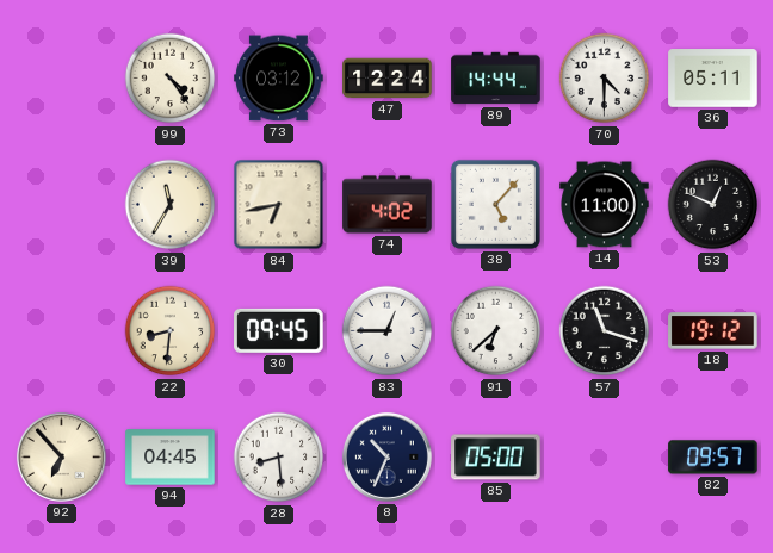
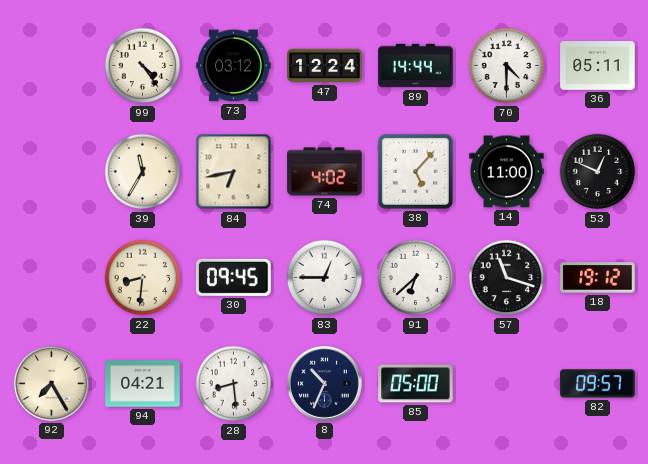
92: 6:53 -> 7:25 (51, 383)
94: 04:45 -> 04:21 (143, 384)
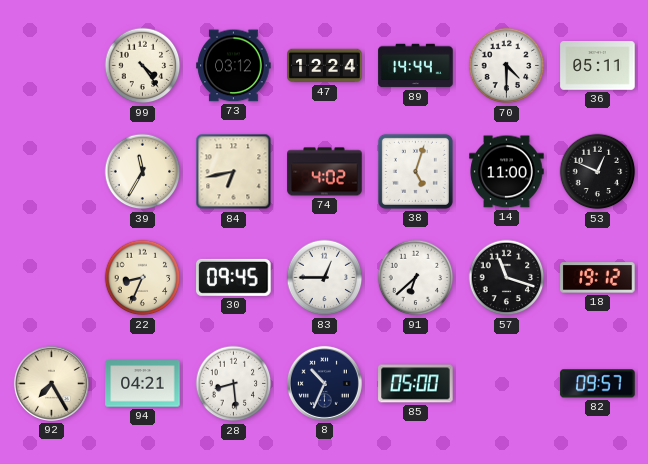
38: 5:07 -> 5:03 (415, 171)
22: 8:31 -> 8:34 (143, 278)
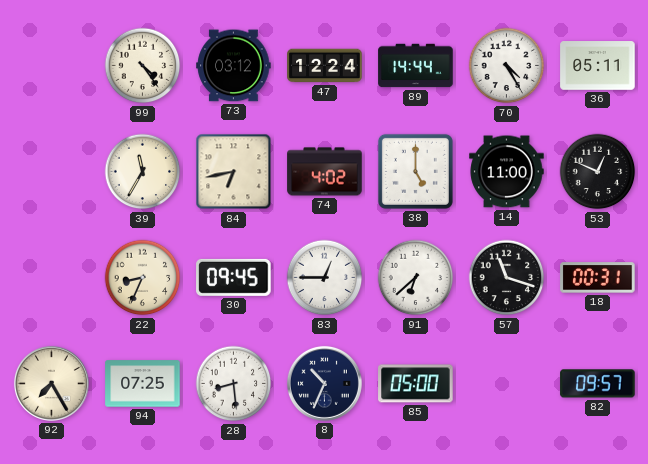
70: 4:30 -> 4:25 (507, 66)
38: 5:03 -> 5:00 (415, 171)
18: 19:12 -> 00:31 (598, 278)
94: 04:21 -> 07:25 (143, 384)
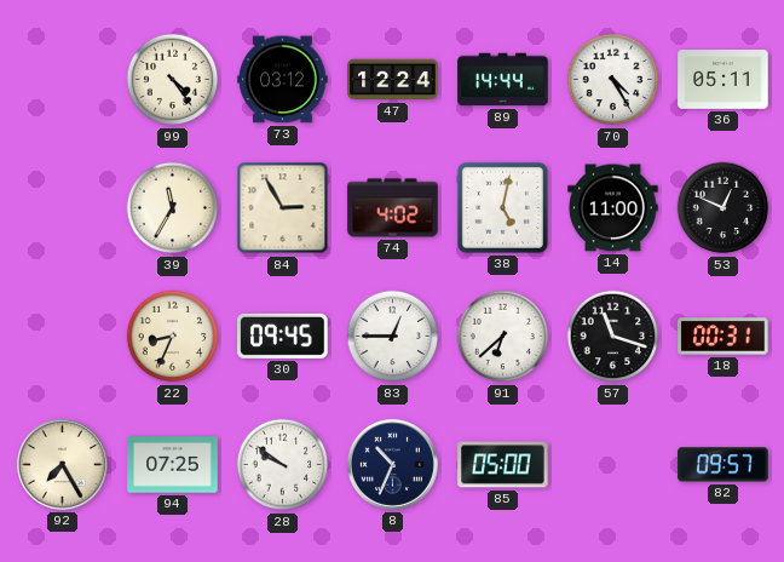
84: 6:43 -> 2:55 (283, 208)
38: 5:00 -> 5:02 (502, 207)
28: 8:29 -> 9:51 (283, 465)
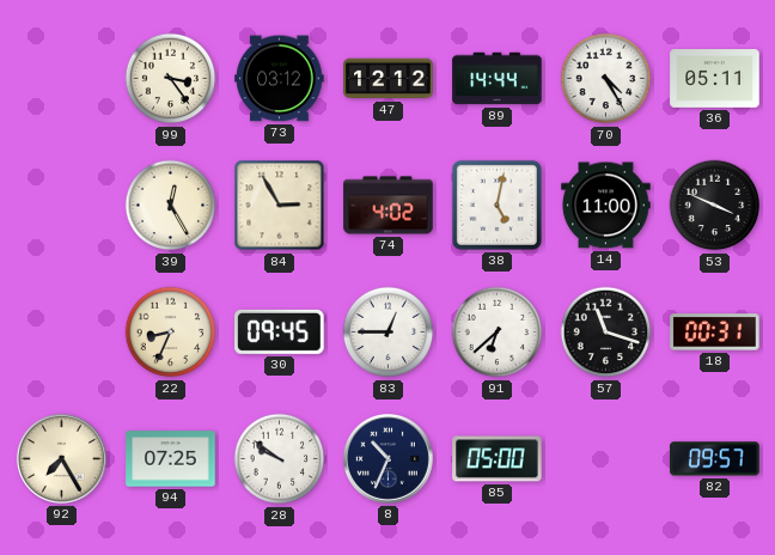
99: 4:24 -> 3:24 (171, 79)
47: 12:24 -> 12:12 (389, 79)
39: 11:35 -> 12:25 (171, 206)
53: 12:49 -> 3:49 (715, 206)
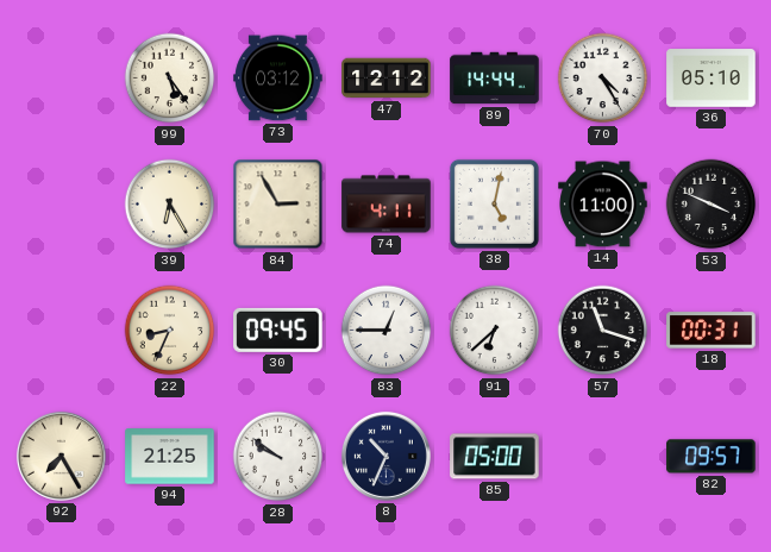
99: 3:24 -> 5:24 (170, 79)
36: 05:11 -> 05:10 (712, 79)
39: 12:25 -> 6:25 (170, 205)
74: 4:02 -> 4:11 (387, 205)
94: 07:25 -> 21:25 (170, 457)
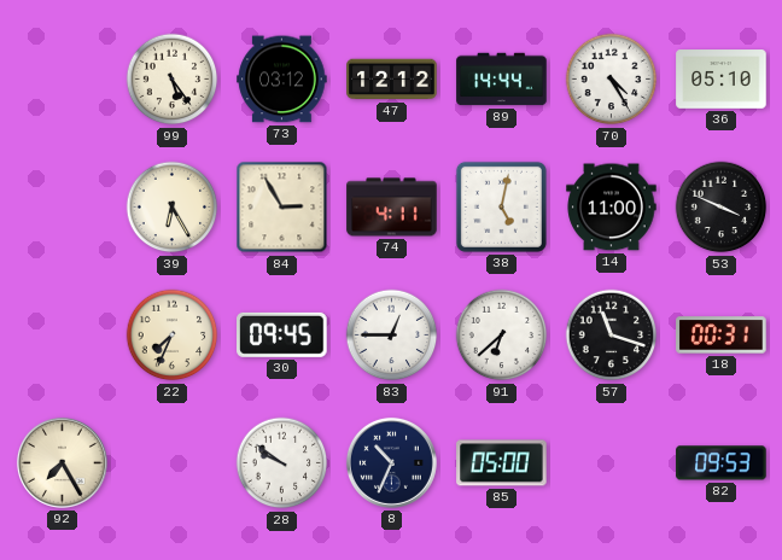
22: 8:34 -> 7:34 (173, 336)
94: 21:25 -> none (170, 457)
82: 09:57 -> 09:53 (722, 463)
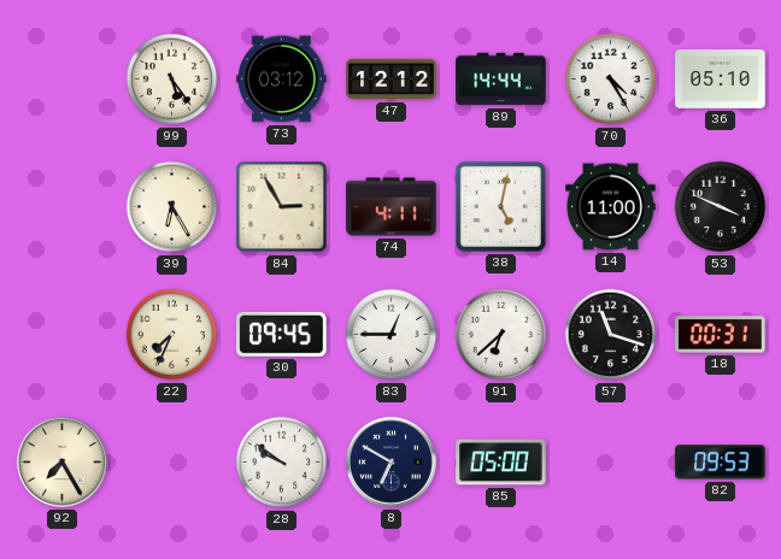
8: 10:34 -> 6:50 (390, 461)
